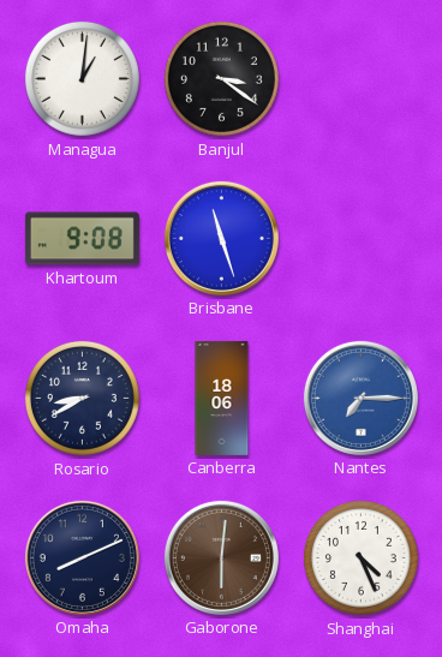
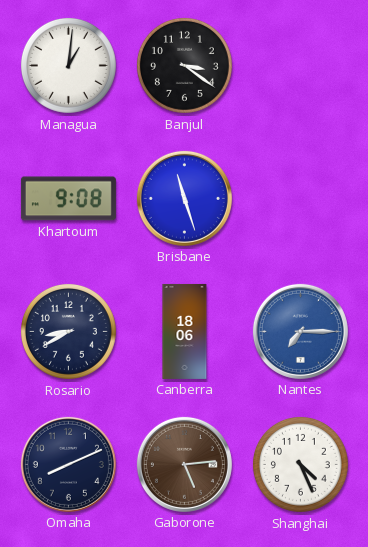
Gaborone: 6:01 -> 5:14 (184, 464)
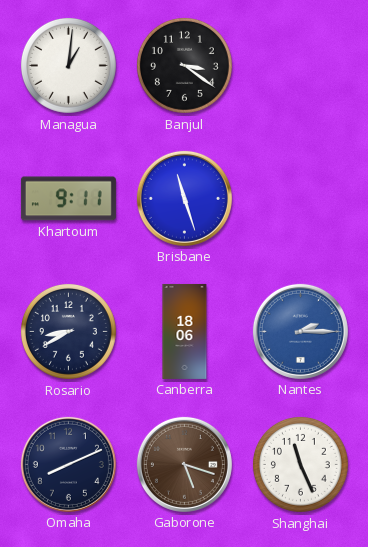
Khartoum: 9:08 -> 9:11 (68, 199)
Nantes: 7:15 -> 2:15 (300, 331)
Gaborone: 5:14 -> 5:18 (184, 464)
Shanghai: 4:26 -> 11:26 (300, 464)
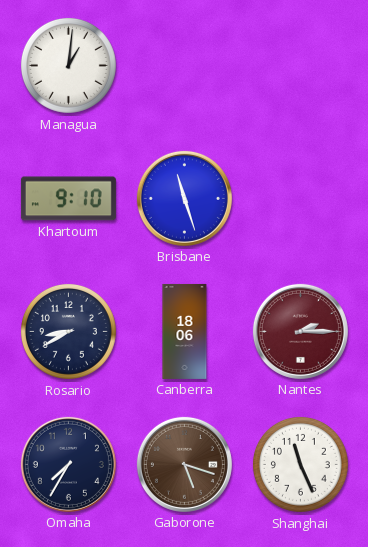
Banjul: 3:21 -> none (184, 65)
Khartoum: 9:11 -> 9:10 (68, 199)
Nantes dial: blue -> burgundy (300, 331)
Omaha: 8:11 -> 7:35 (68, 464)
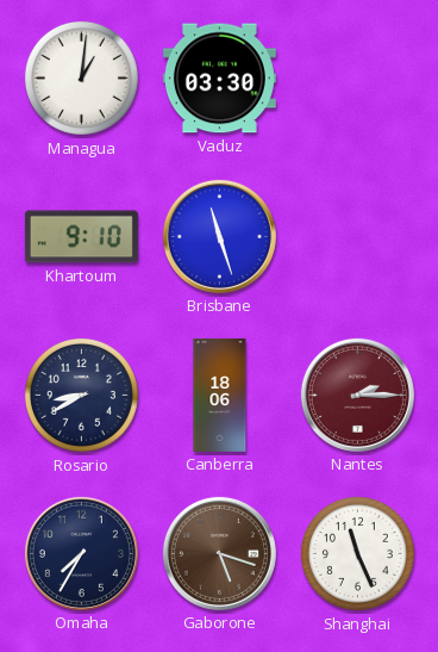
Vaduz: none -> 03:30 (219, 79)
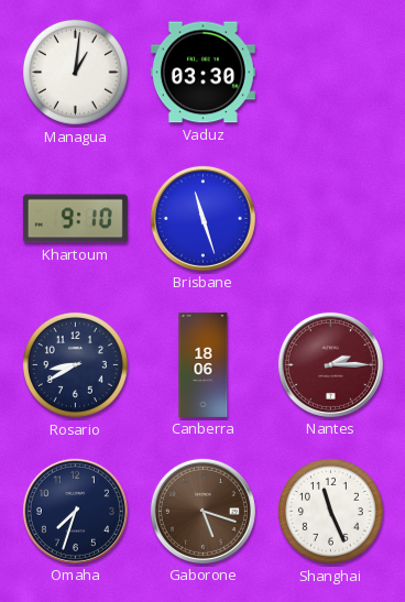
Omaha: 7:35 -> 7:33 (75, 511)
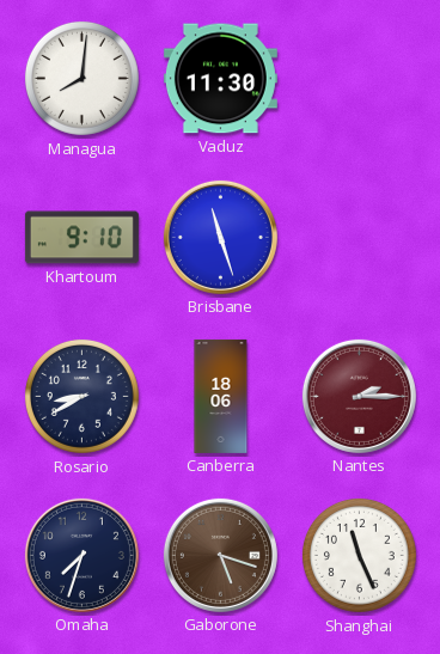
Managua: 1:01 -> 8:01 (81, 78)
Vaduz: 03:30 -> 11:30 (220, 79)
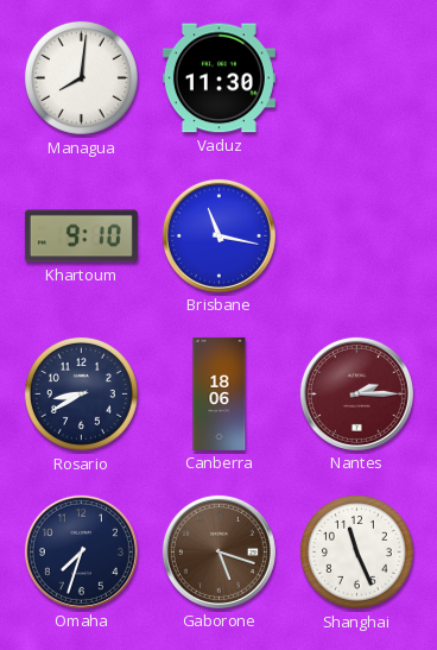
Brisbane: 11:27 -> 11:17 (218, 235)
